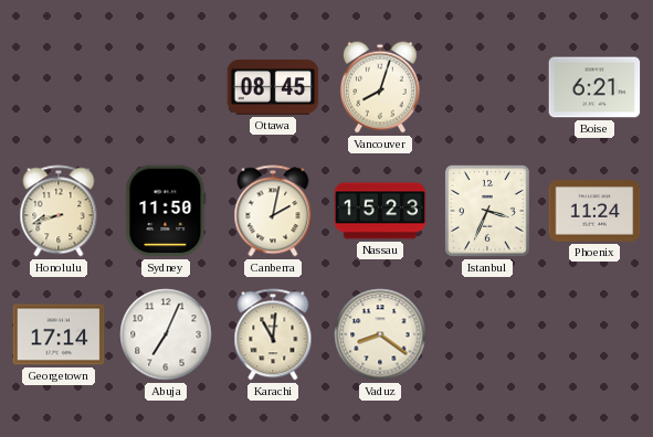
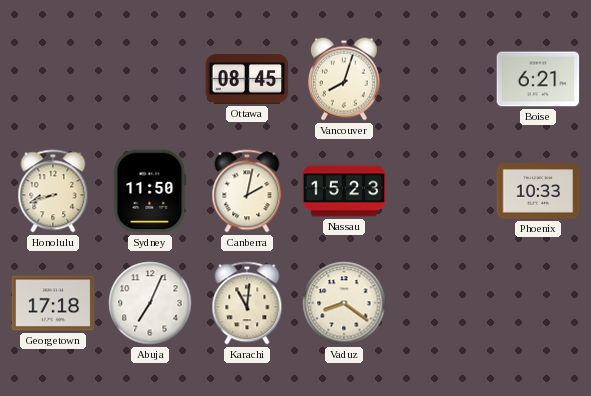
Istanbul: 3:34 -> none (487, 211)
Phoenix: 11:24 -> 10:33 (538, 191)
Georgetown: 17:14 -> 17:18 (53, 303)
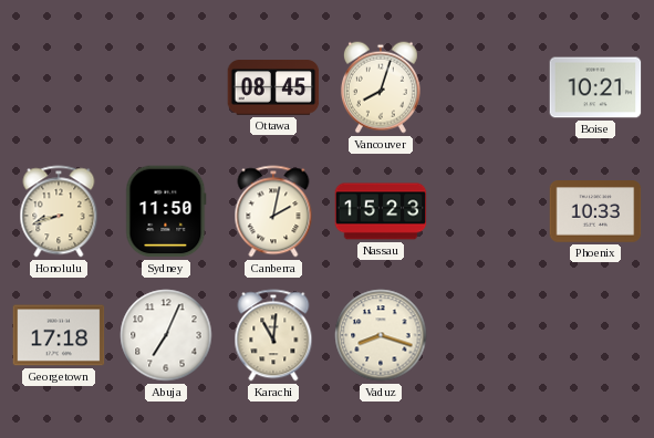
Boise: 6:21 -> 10:21 (595, 87)
Vaduz: 8:21 -> 8:18 (381, 335)
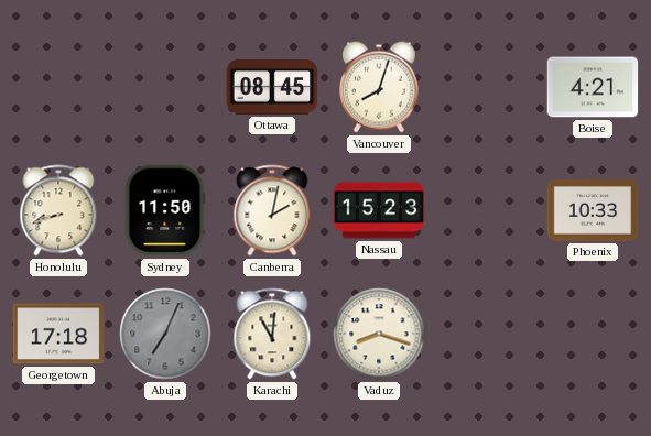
Boise: 10:21 -> 4:21 (593, 87)
Abuja dial: white -> grey (165, 334)
